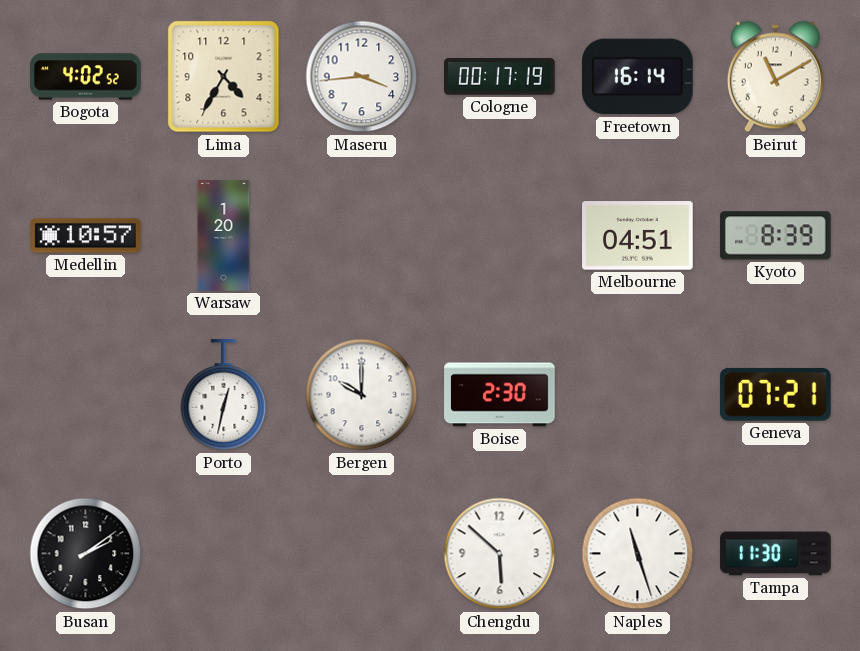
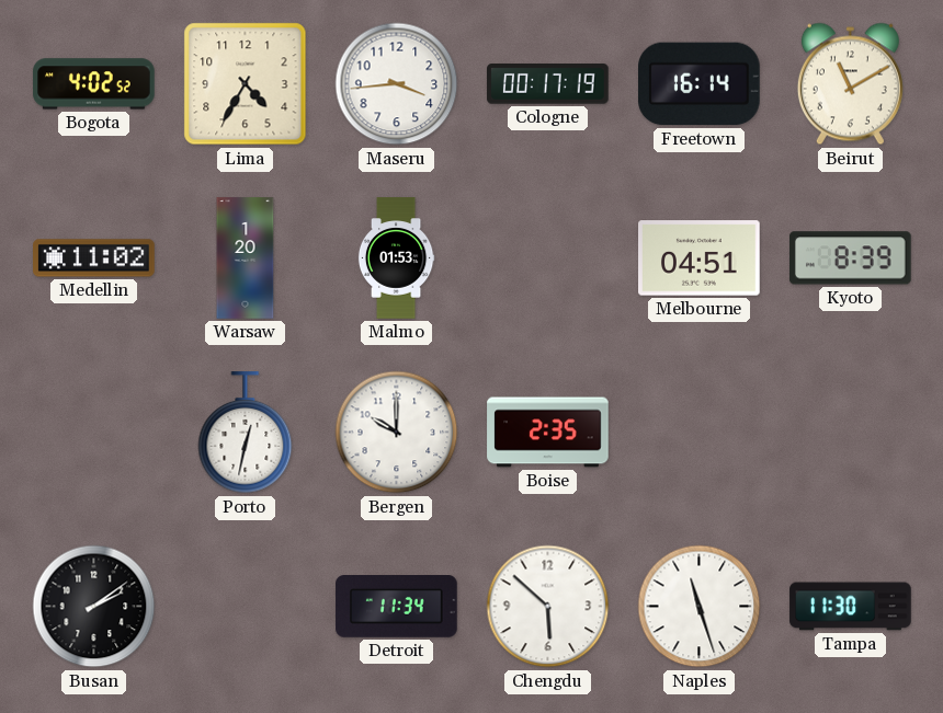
Medellin: 10:57 -> 11:02 (94, 258)
Malmo: none -> 01:53 (396, 258)
Boise: 2:30 -> 2:35 (548, 433)
Geneva: 07:21 -> none (775, 394)
Detroit: none -> 11:34 (397, 607)
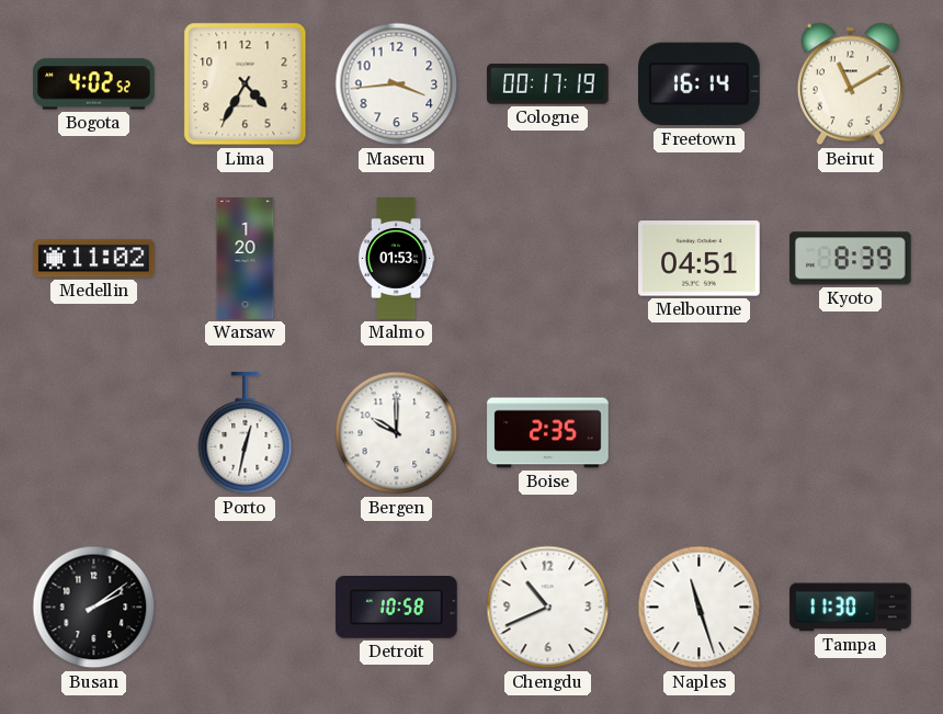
Detroit: 11:34 -> 10:58 (397, 608)
Chengdu: 5:52 -> 10:41 (548, 608)
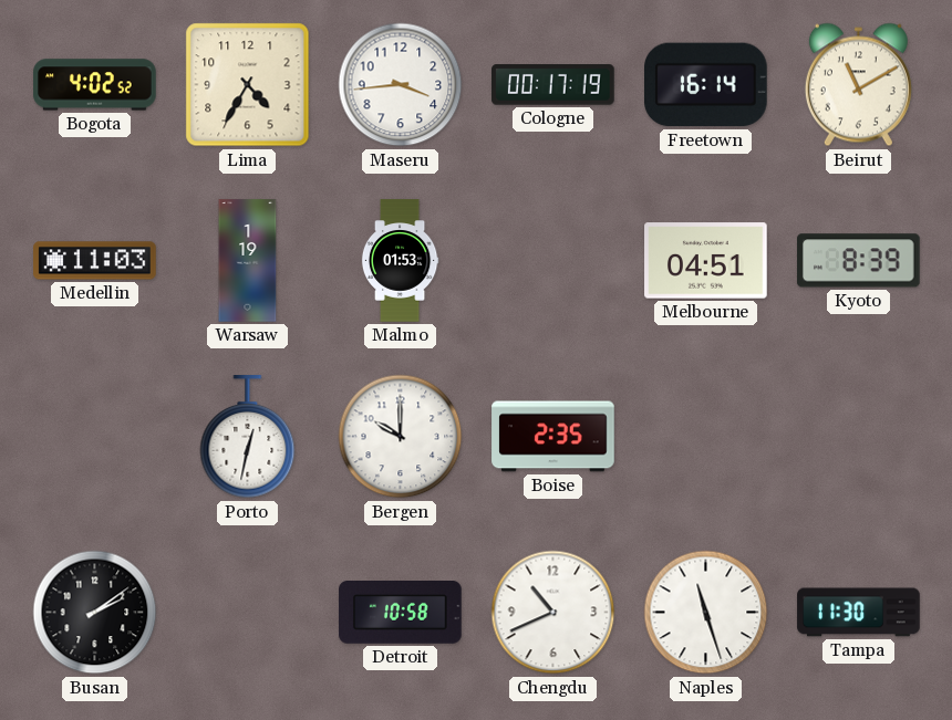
Medellin: 11:02 -> 11:03 (95, 261)
Warsaw: 1:20 -> 1:19 (248, 261)
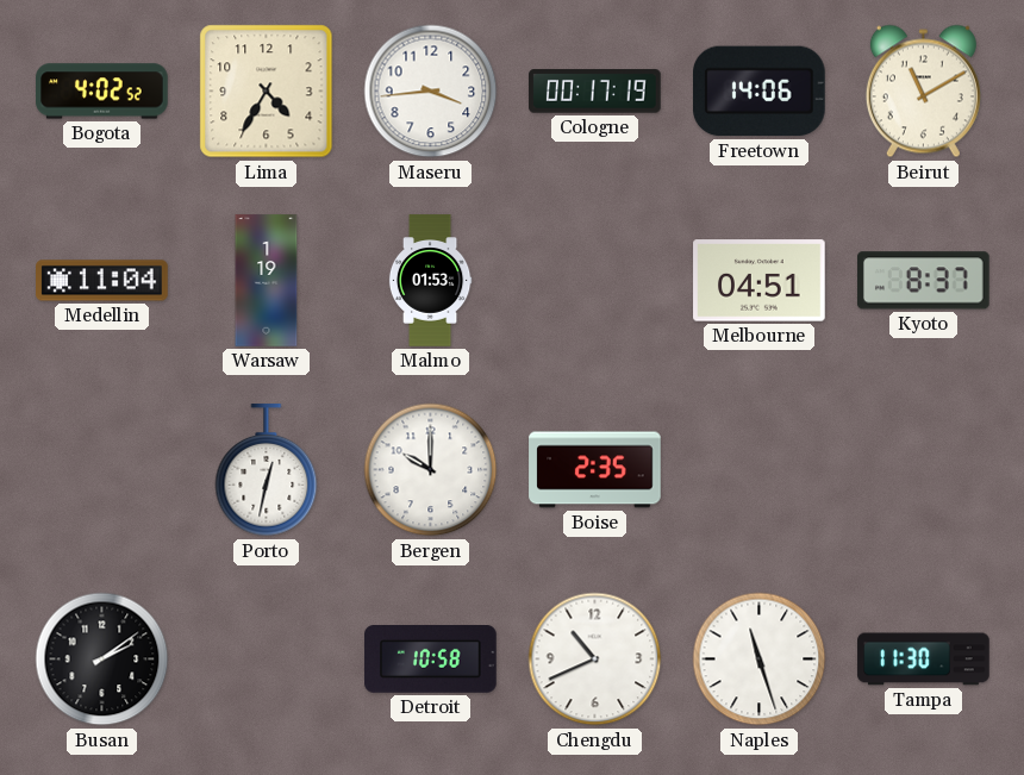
Freetown: 16:14 -> 14:06 (760, 92)
Medellin: 11:03 -> 11:04 (102, 281)
Kyoto: 8:39 -> 8:37 (924, 281)
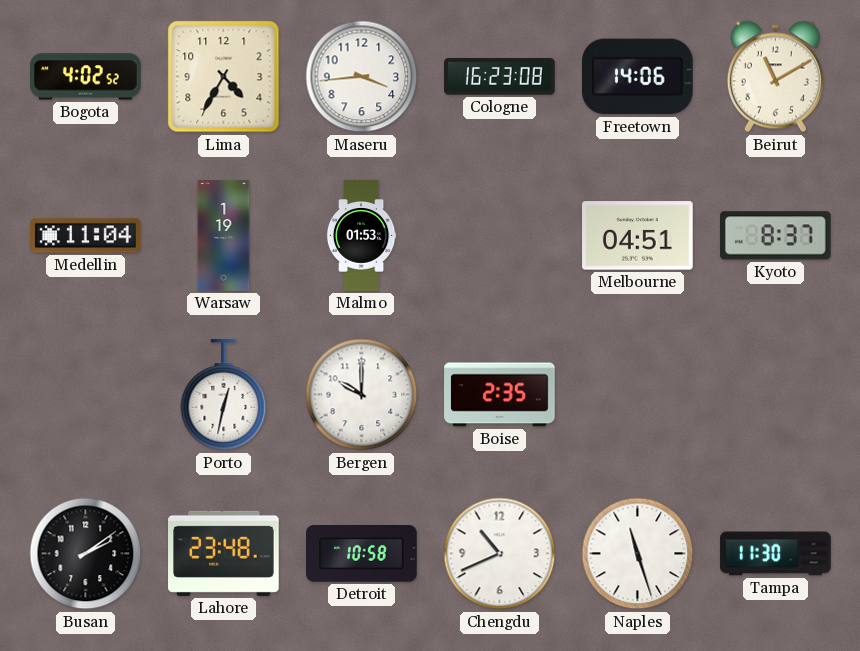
Cologne: 00:17 -> 16:23 (500, 77)
Lahore: none -> 23:48 (224, 553)
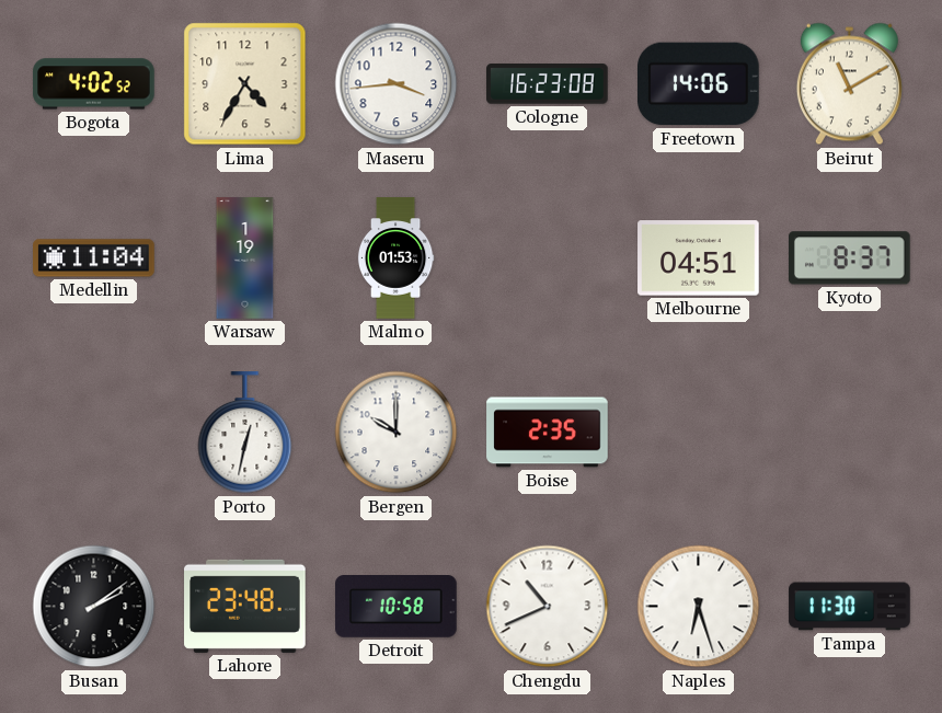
Naples: 11:27 -> 6:27 (699, 607)
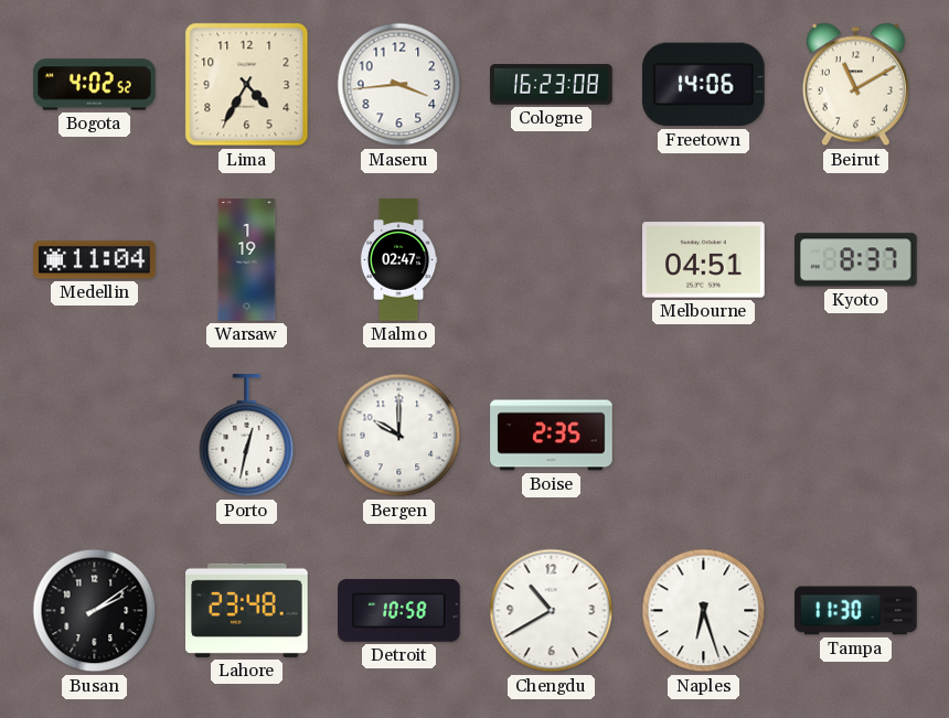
Malmo: 01:53 -> 02:47 (398, 260)
Chengdu: 10:41 -> 10:40 (552, 611)
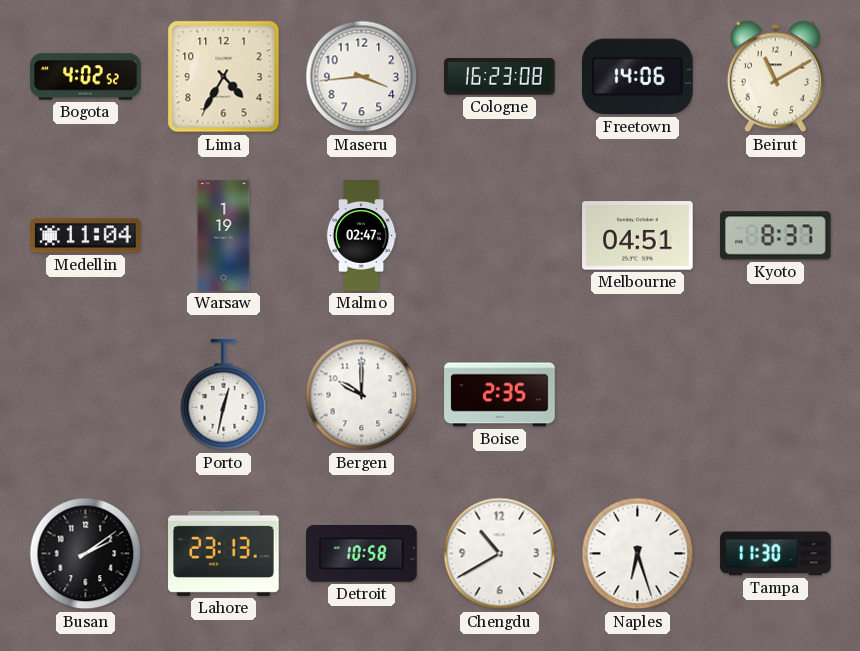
Lahore: 23:48 -> 23:13 (224, 553)
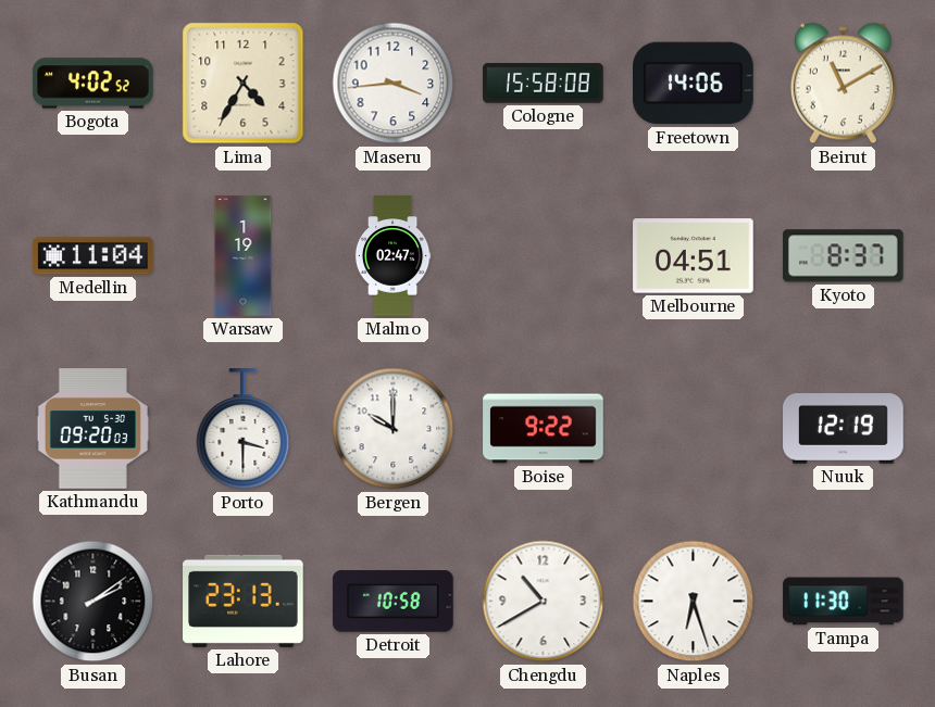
Cologne: 16:23 -> 15:58 (544, 84)
Kathmandu: none -> 09:20 (92, 429)
Porto: 12:32 -> 3:30 (244, 429)
Boise: 2:35 -> 9:22 (544, 429)
Nuuk: none -> 12:19 (844, 429)
